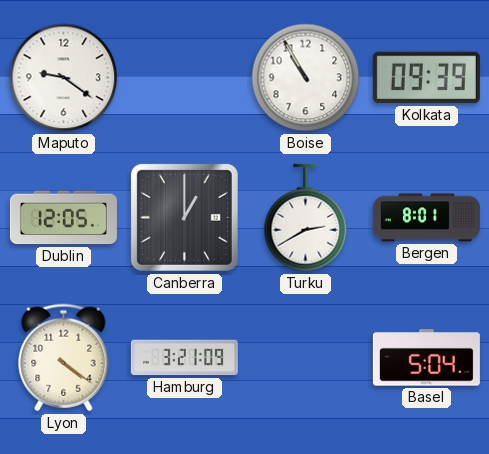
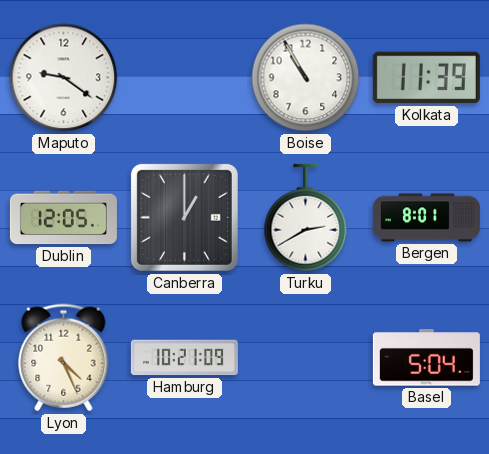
Kolkata: 09:39 -> 11:39 (426, 78)
Lyon: 4:21 -> 4:26 (64, 358)
Hamburg: 3:21 -> 10:21 (184, 358)
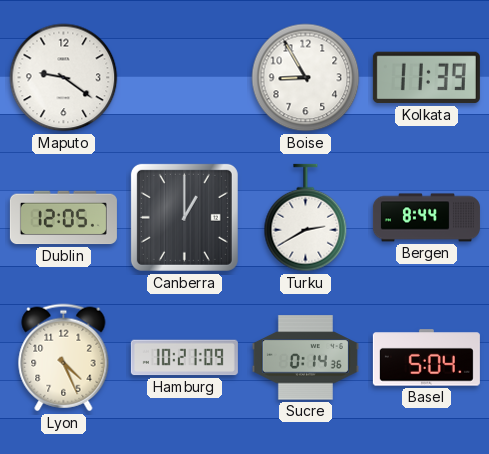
Boise: 10:55 -> 8:55 (306, 78)
Bergen: 8:01 -> 8:44 (426, 218)
Sucre: none -> 0:14 (305, 358)
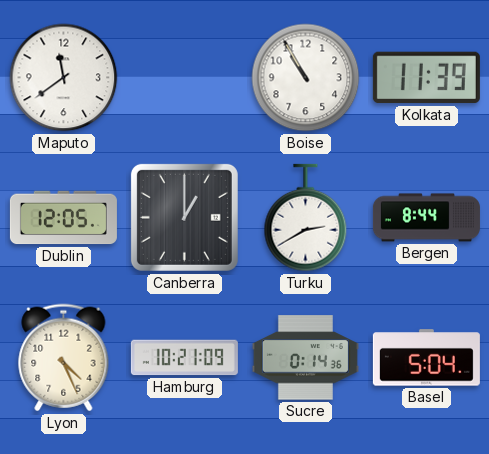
Maputo: 9:21 -> 11:39 (64, 78)
Boise: 8:55 -> 10:55 (306, 78)
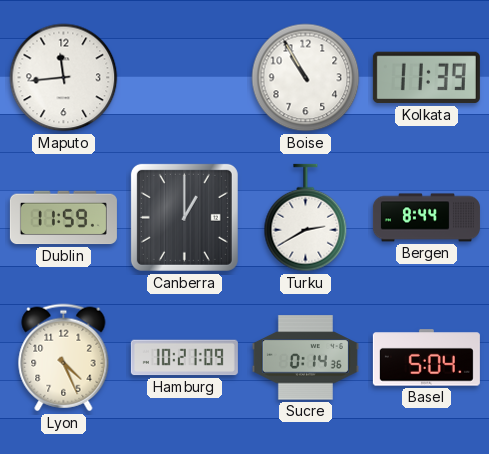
Maputo: 11:39 -> 11:44 (64, 78)
Dublin: 12:05 -> 11:59 (63, 218)
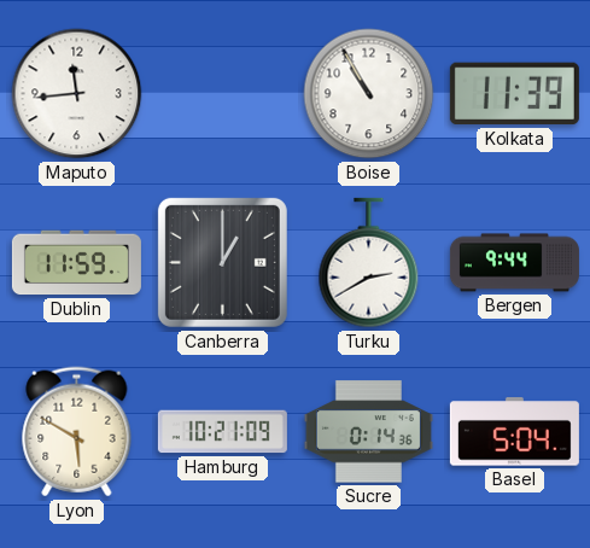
Bergen: 8:44 -> 9:44 (514, 263)
Lyon: 4:26 -> 5:50 (77, 432)
